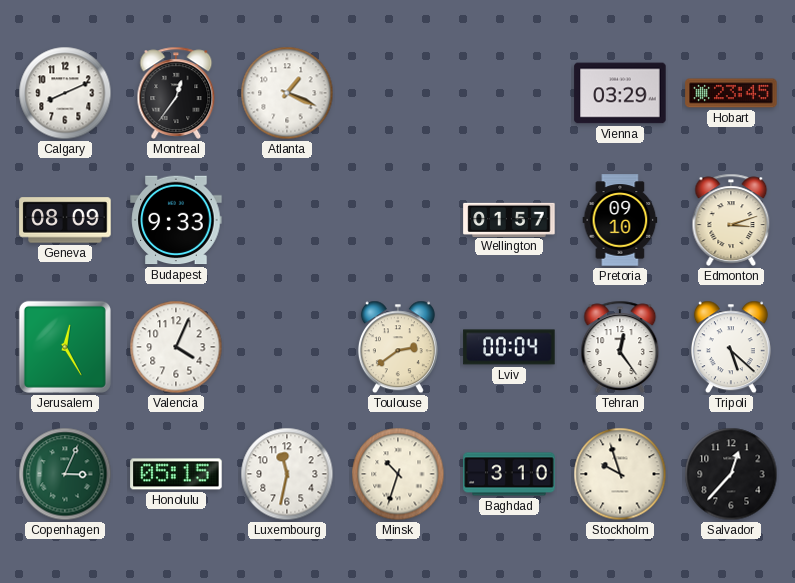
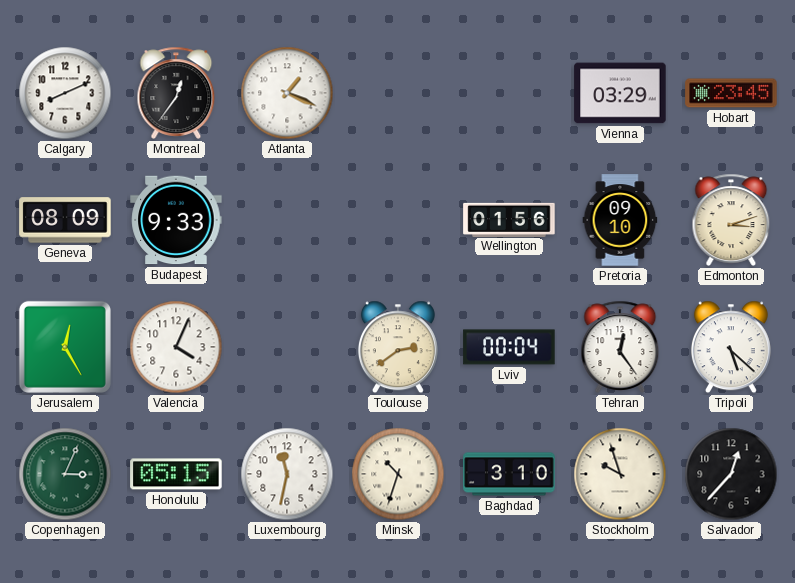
Wellington: 01:57 -> 01:56 (509, 219)
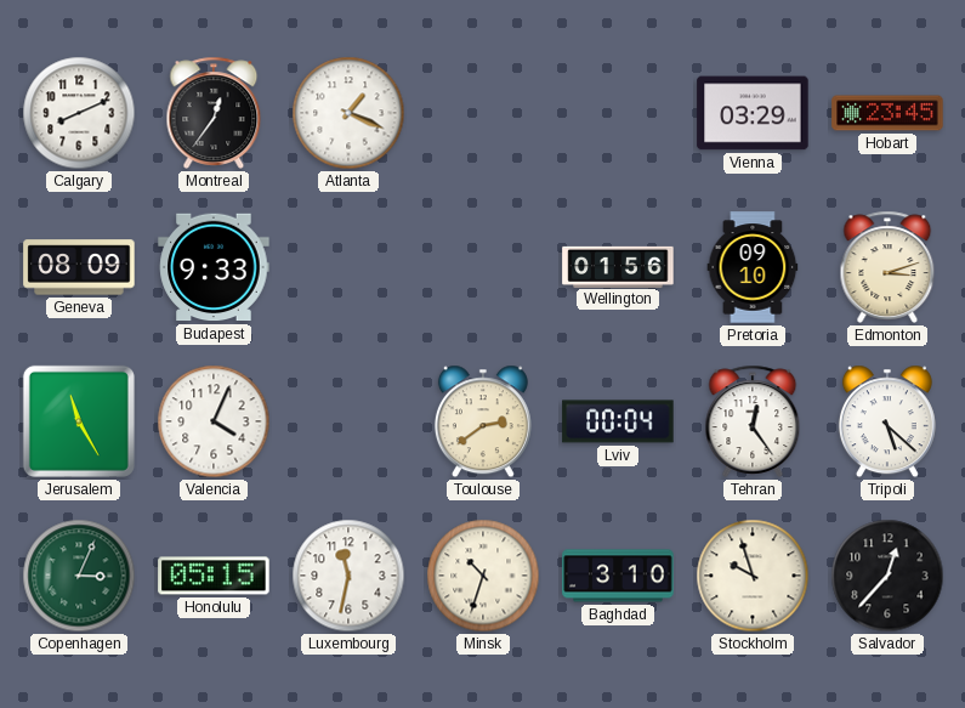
Jerusalem: 12:25 -> 11:25 (79, 421)
